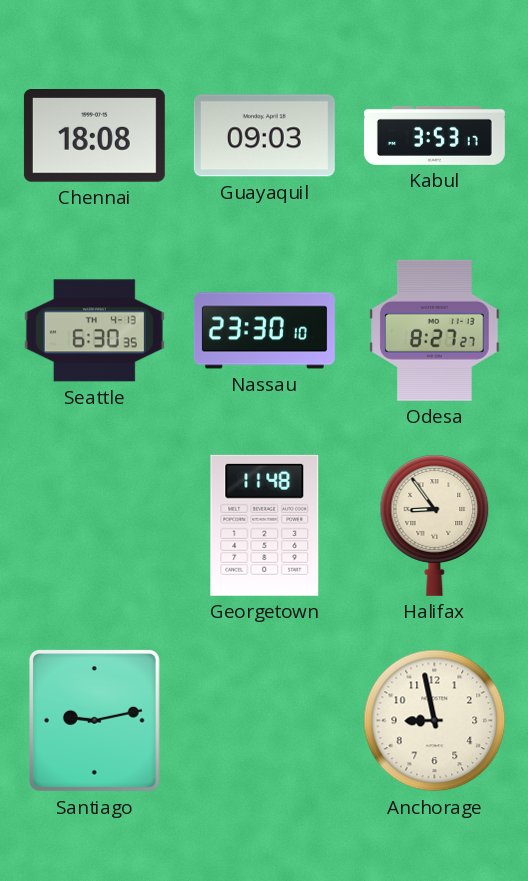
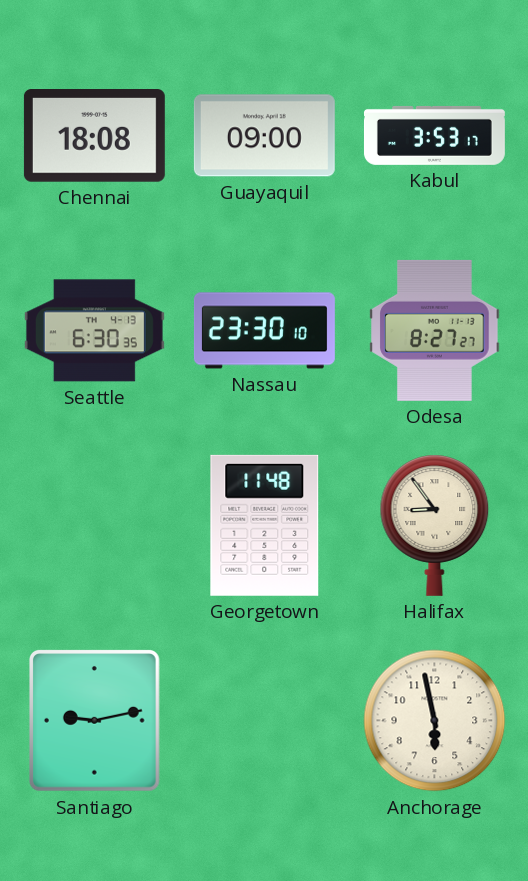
Guayaquil: 09:03 -> 09:00 (264, 136)
Anchorage: 8:58 -> 5:58 (435, 721)
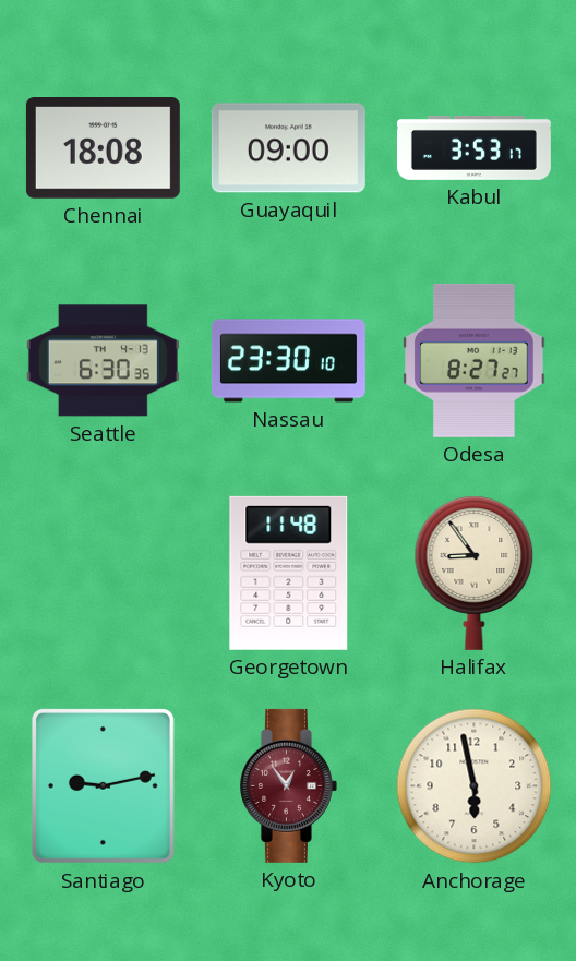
Kyoto: none -> 12:54 (288, 785)
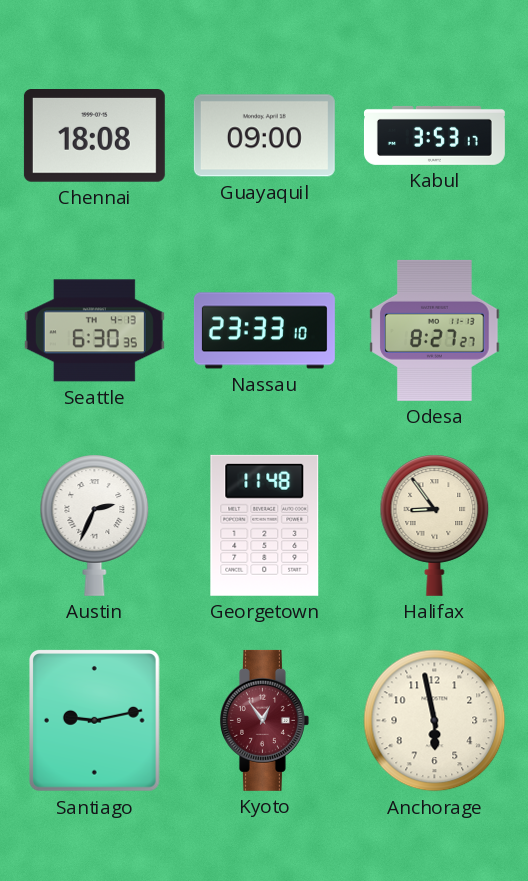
Nassau: 23:30 -> 23:33 (264, 331)
Austin: none -> 2:34 (95, 525)
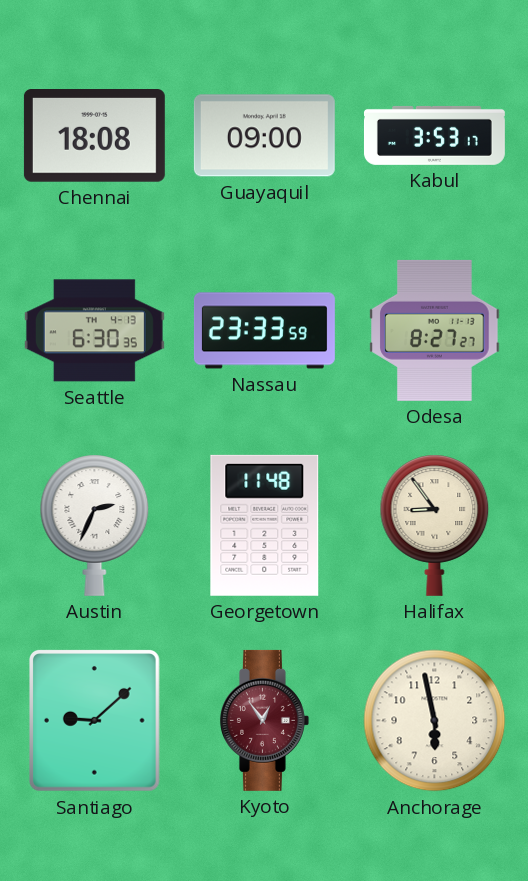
Nassau: 23:33:10 -> 23:33:59 (264, 331)
Santiago: 9:13 -> 9:08 (95, 721)
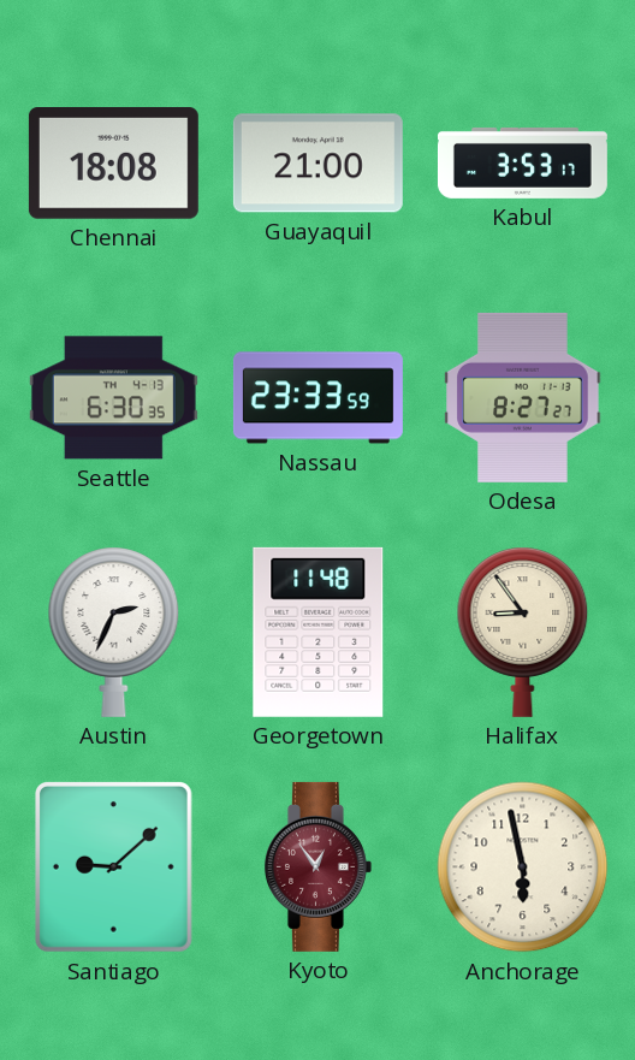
Guayaquil: 09:00 -> 21:00 (317, 164)
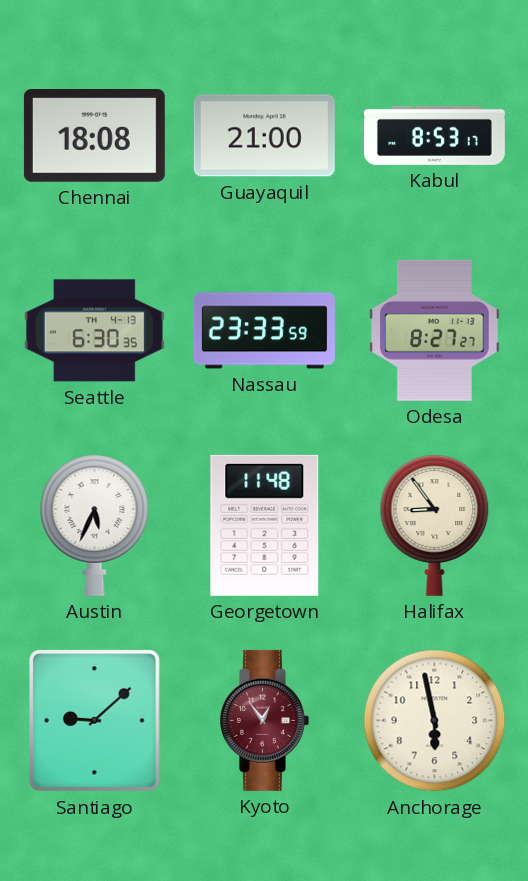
Kabul: 3:53 -> 8:53 (434, 135)
Austin: 2:34 -> 5:34 (95, 525)
